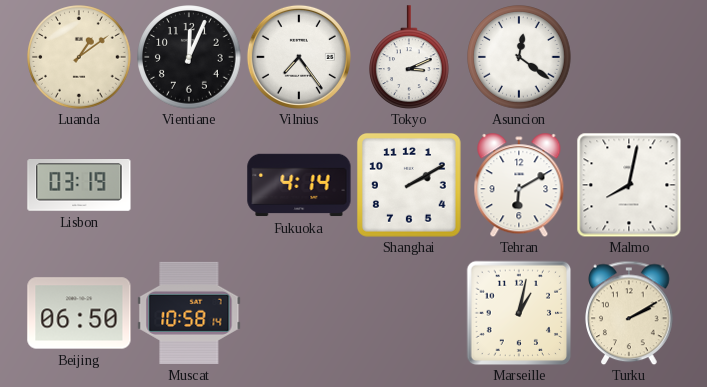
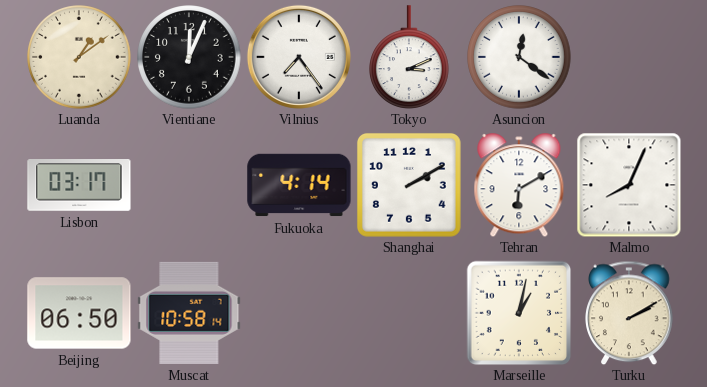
Lisbon: 03:19 -> 03:17 (79, 186)
Malmo: 8:02 -> 8:04 (629, 185)
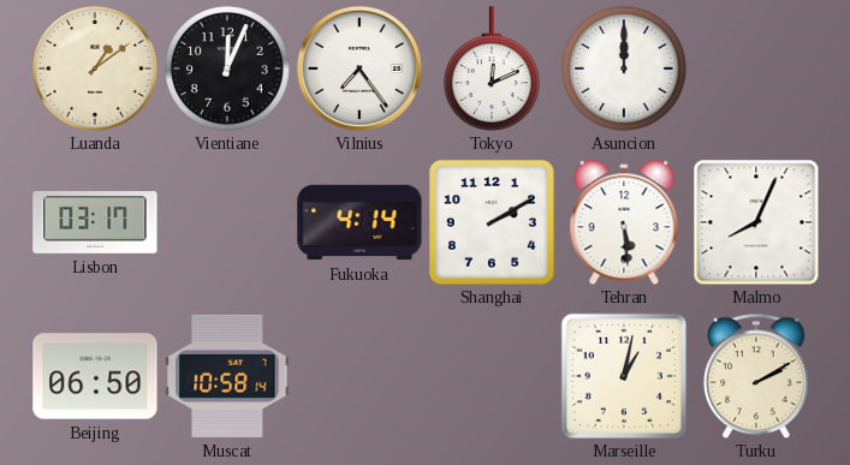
Tokyo: 3:11 -> 12:11 (493, 68)
Asuncion: 12:21 -> 12:00 (624, 68)
Tehran: 6:10 -> 5:29 (624, 222)
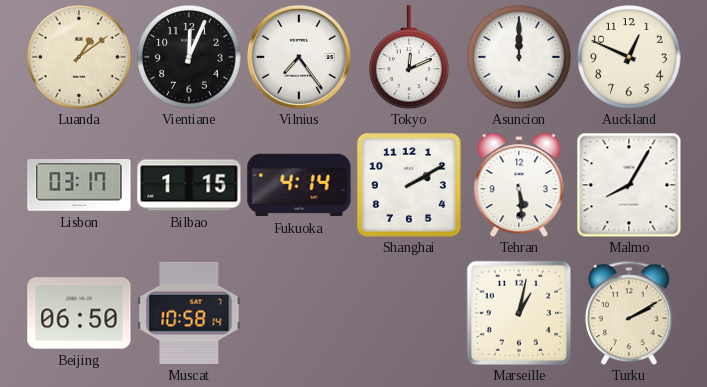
Auckland: none -> 12:49 (629, 57)
Bilbao: none -> 1:15 (189, 185)
Malmo: 8:04 -> 8:05 (629, 185)
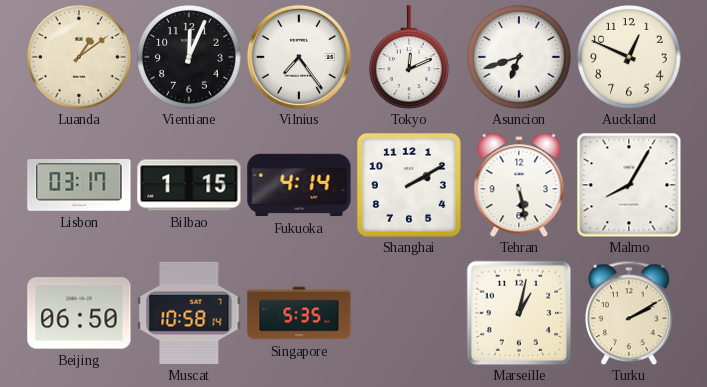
Asuncion: 12:00 -> 6:42 (519, 57)
Tehran: 5:29 -> 5:28 (519, 185)
Singapore: none -> 5:35 (299, 313)
